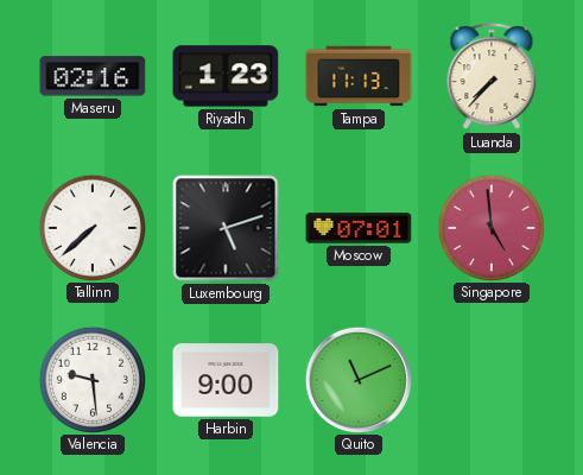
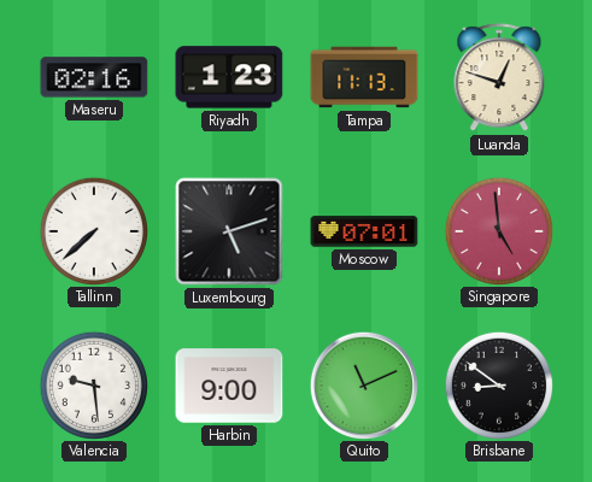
Luanda: 7:37 -> 12:48 (499, 78)
Brisbane: none -> 8:51 (498, 384)
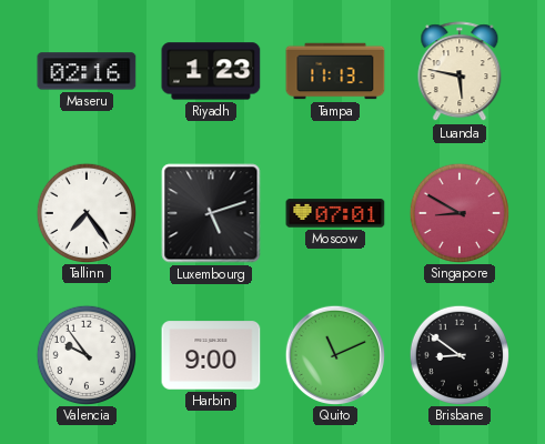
Luanda: 12:48 -> 5:47 (460, 72)
Tallinn: 7:38 -> 7:24 (85, 212)
Singapore: 4:59 -> 8:50 (458, 212)
Valencia: 9:29 -> 9:54 (85, 354)
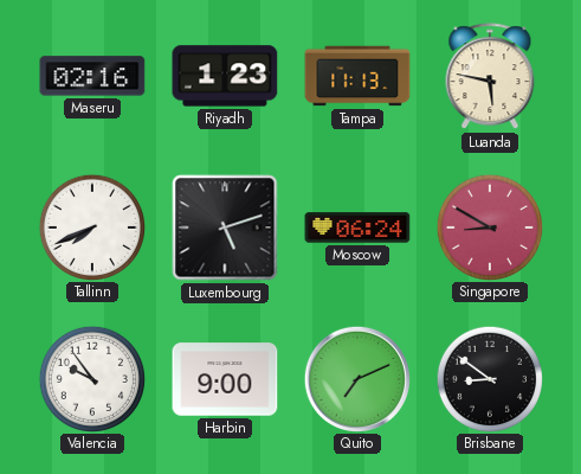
Tallinn: 7:24 -> 7:41 (91, 226)
Moscow: 07:01 -> 06:24 (357, 228)
Quito: 11:11 -> 7:11 (356, 378)
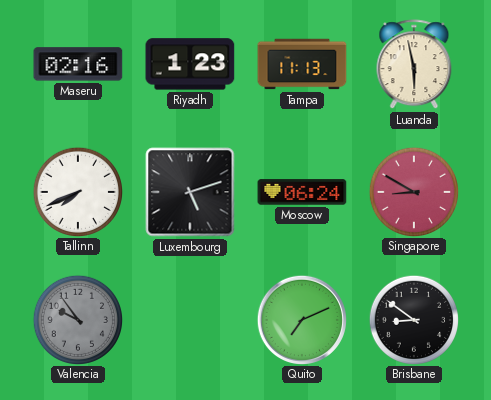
Luanda: 5:47 -> 5:58 (414, 65)
Valencia dial: white -> grey (77, 319)
Harbin: 9:00 -> none (225, 379)
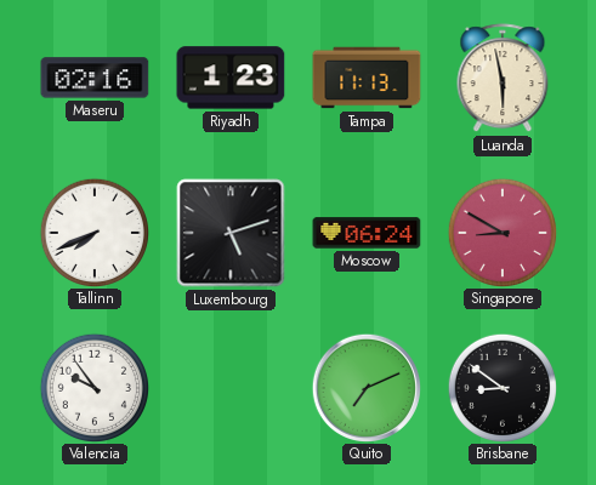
Valencia dial: grey -> white (93, 387)
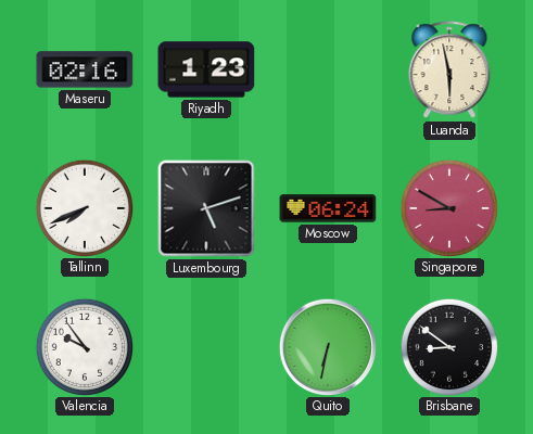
Tampa: 11:13 -> none (367, 78)
Quito: 7:11 -> 6:32 (327, 346)
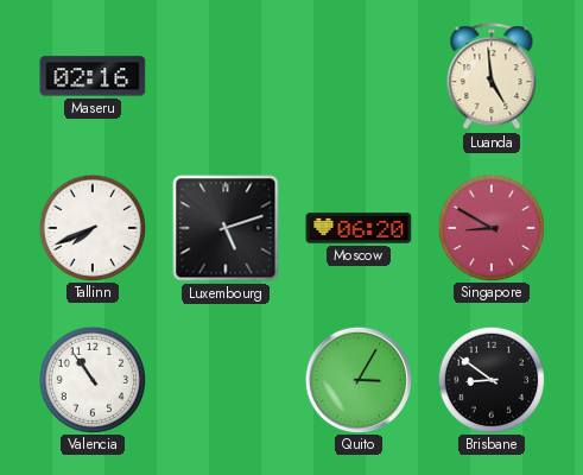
Riyadh: 1:23 -> none (206, 69)
Luanda: 5:58 -> 4:59 (492, 77)
Moscow: 06:24 -> 06:20 (359, 228)
Valencia: 9:54 -> 10:54 (91, 379)
Quito: 6:32 -> 3:05 (357, 379)
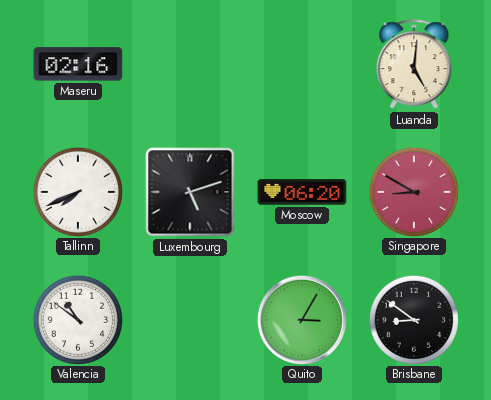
Luanda: 4:59 -> 5:01 (414, 65)
Valencia: 10:54 -> 10:51 (77, 319)
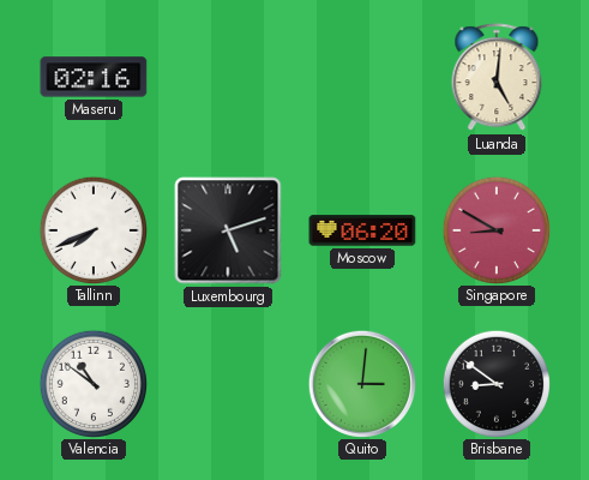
Quito: 3:05 -> 3:01 (361, 383)
